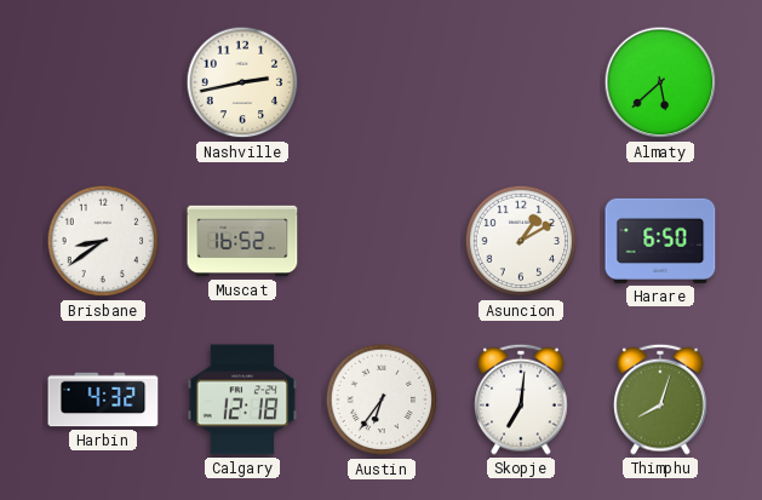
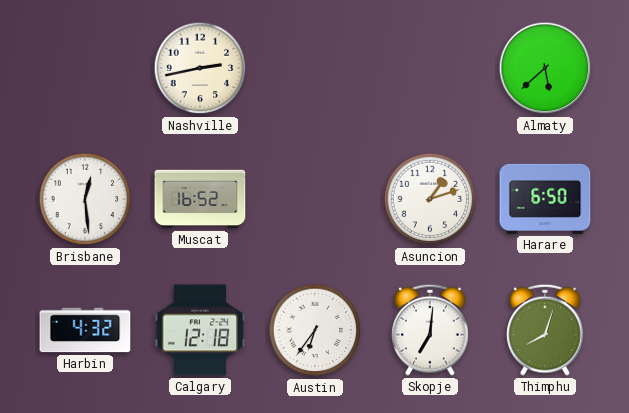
Brisbane: 8:39 -> 12:29 (85, 199)
Asuncion: 1:10 -> 1:12 (430, 199)
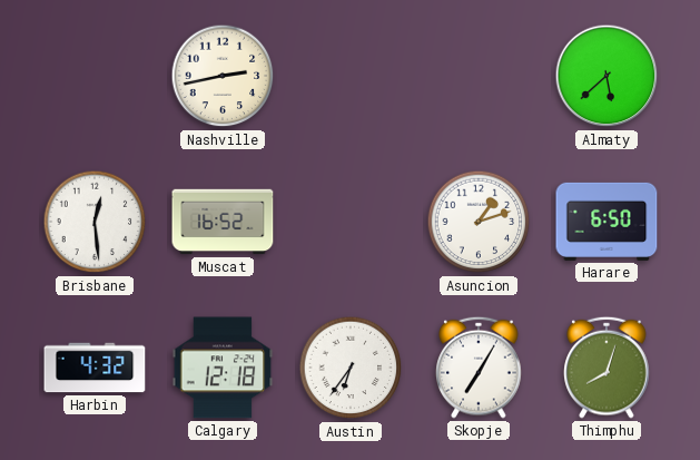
Skopje: 7:01 -> 7:05 (479, 368)
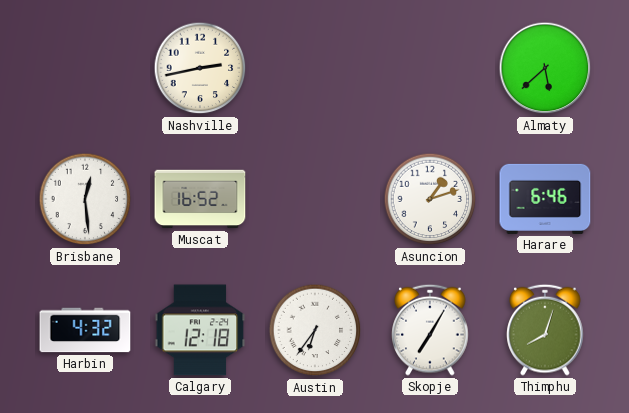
Harare: 6:50 -> 6:46 (545, 199)
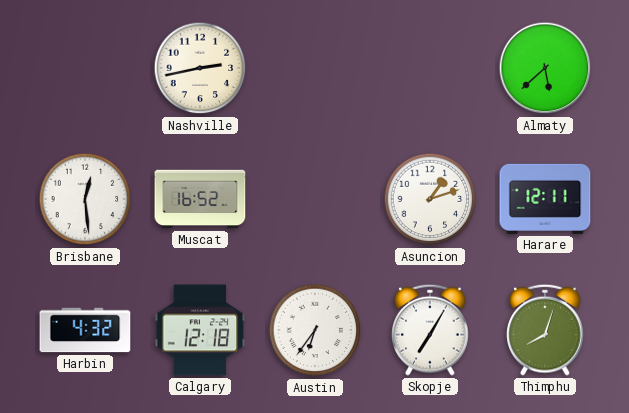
Harare: 6:46 -> 12:11 (545, 199)
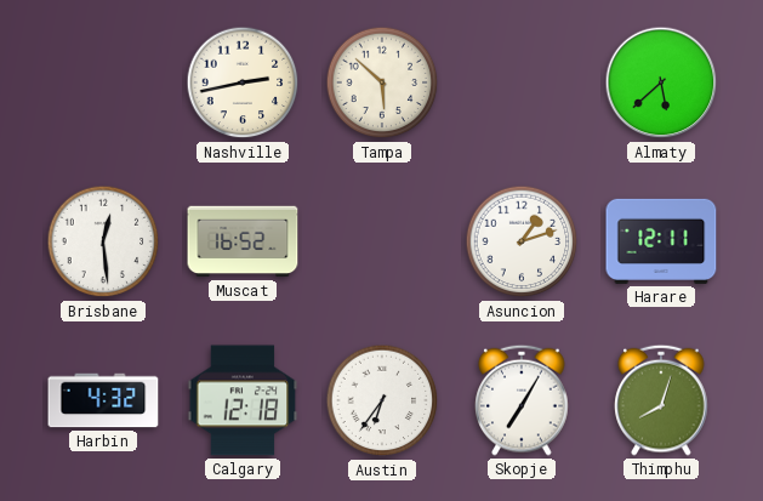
Tampa: none -> 5:52 (382, 82)
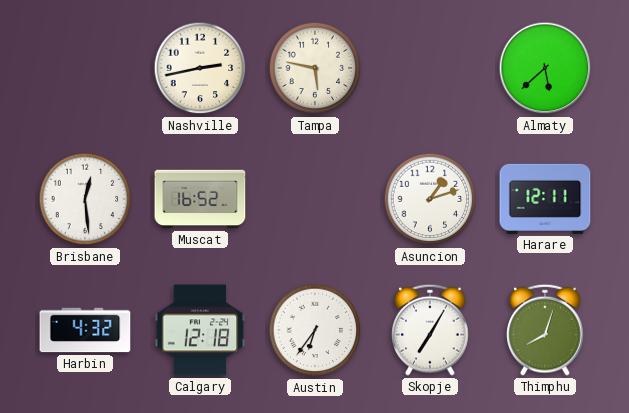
Tampa: 5:52 -> 5:47 (315, 68)
